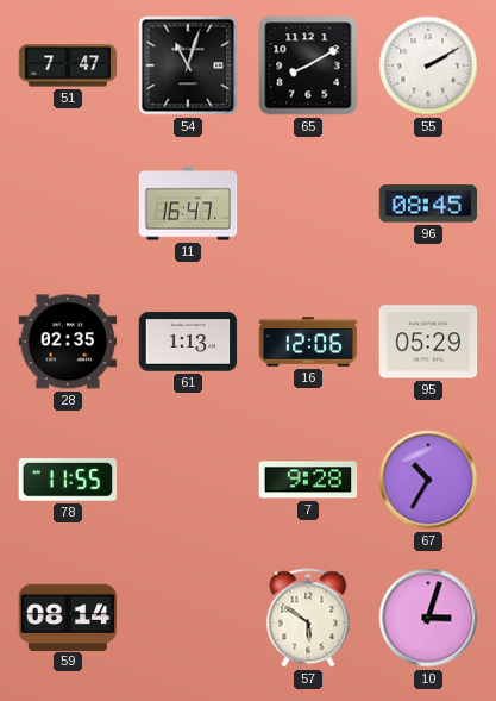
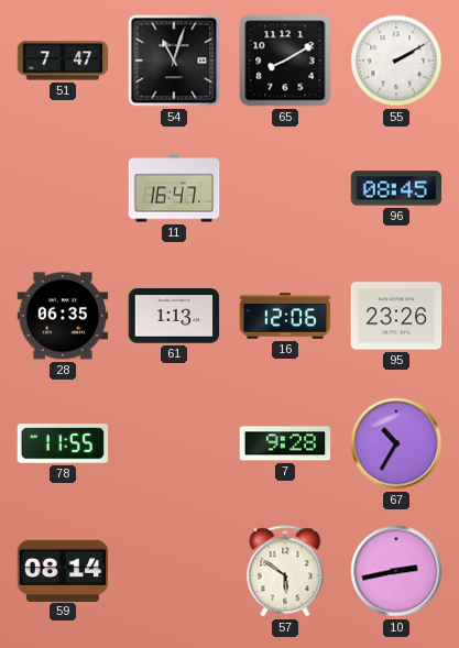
28: 02:35 -> 06:35 (63, 316)
95: 05:29 -> 23:26 (396, 316)
10: 3:03 -> 2:43 (396, 571)
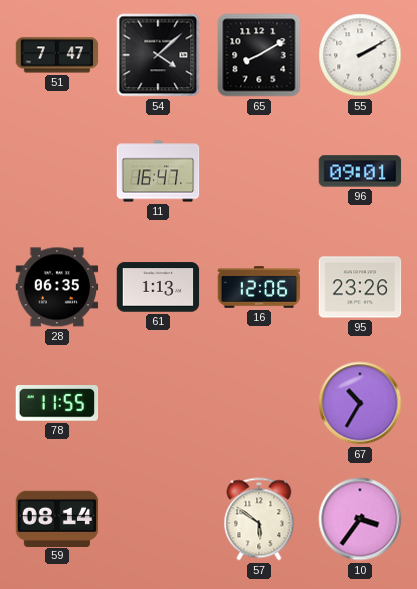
54: 11:03 -> 4:08 (158, 55)
96: 08:45 -> 09:01 (360, 171)
7: 9:28 -> none (285, 443)
10: 2:43 -> 3:36 (360, 519)
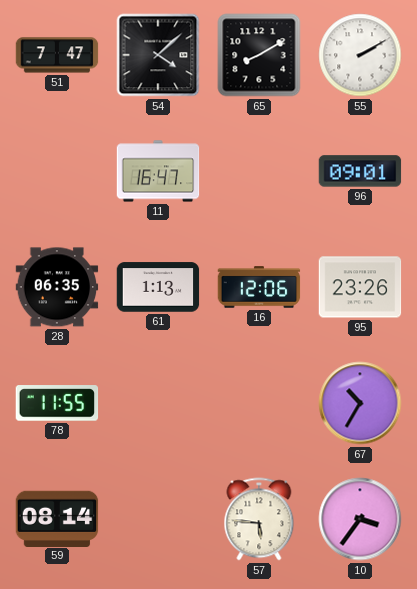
57: 5:51 -> 5:46 (259, 519)
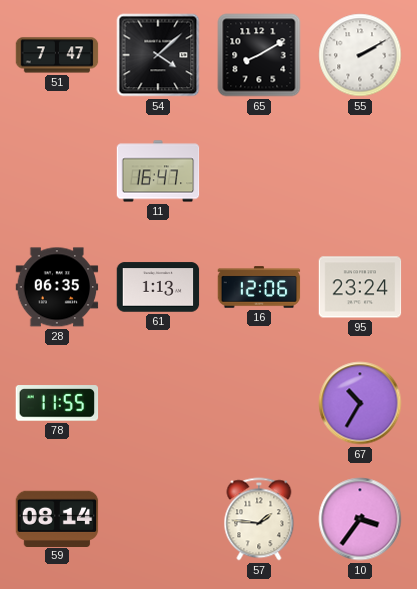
96: 09:01 -> none (360, 171)
95: 23:26 -> 23:24 (360, 287)
57: 5:46 -> 1:46 (259, 519)
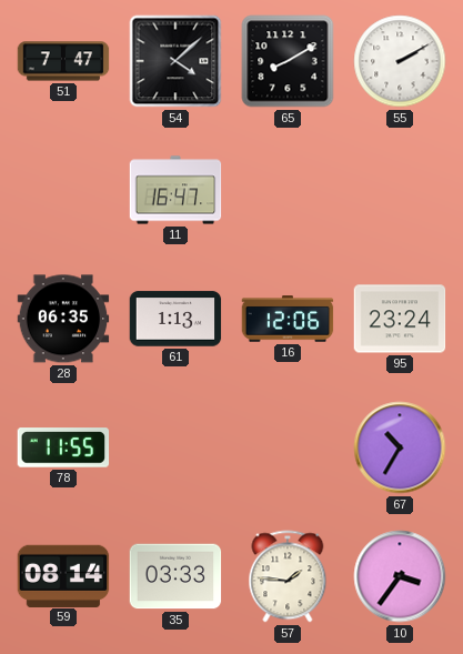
35: none -> 03:33 (175, 576)
